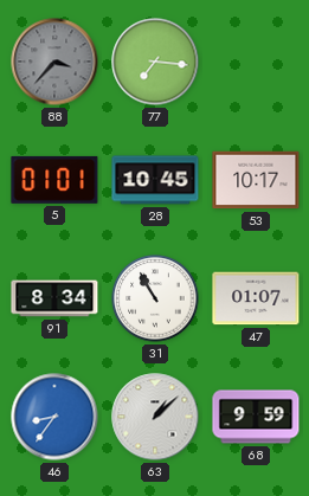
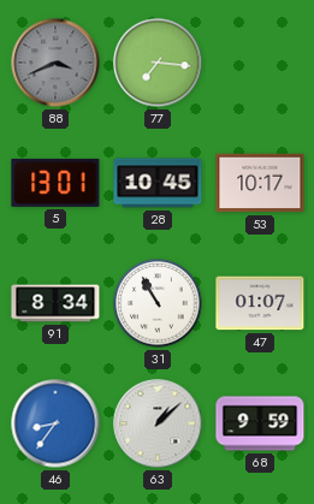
88: 3:37 -> 3:41 (55, 63)
5: 01:01 -> 13:01 (55, 183)
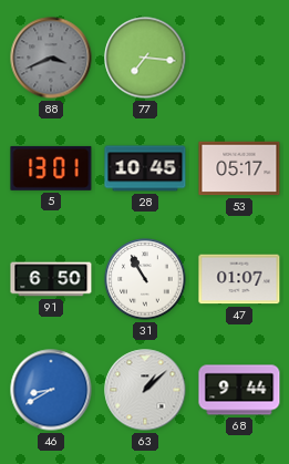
53: 10:17 -> 05:17 (239, 168)
91: 8:34 -> 6:50 (51, 279)
46: 8:36 -> 8:40 (51, 390)
68: 9:59 -> 9:44 (239, 390)
